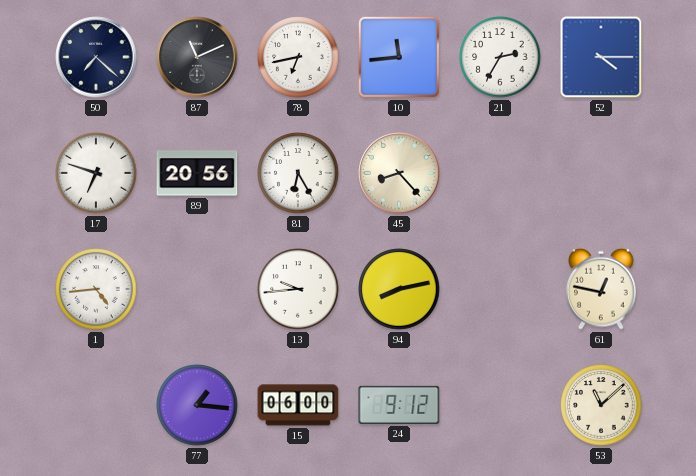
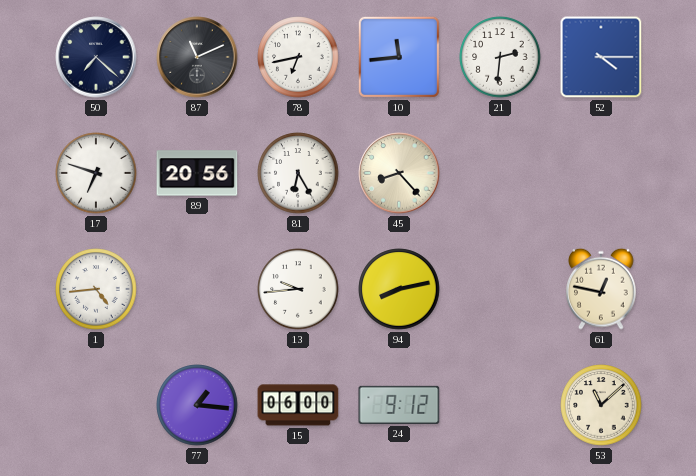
21: 2:35 -> 2:31 (500, 57)
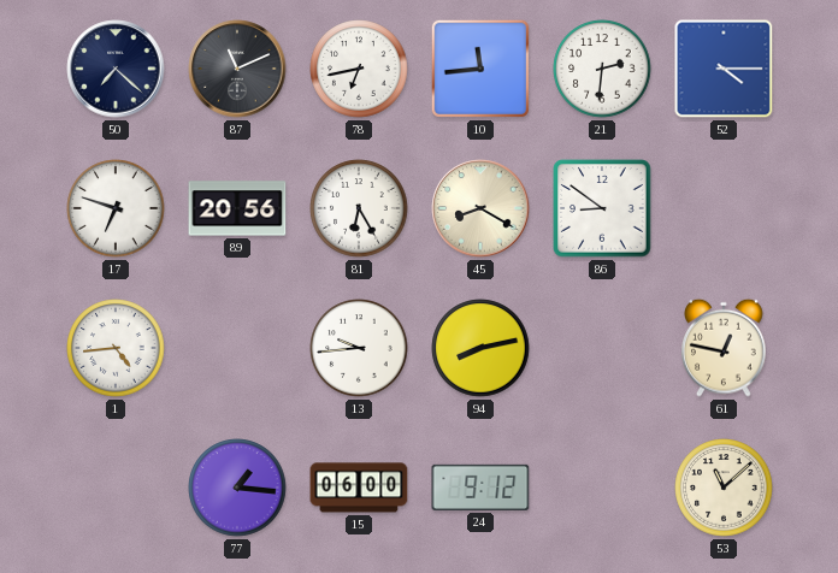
45: 8:23 -> 8:20 (480, 208)
86: none -> 8:51 (602, 208)
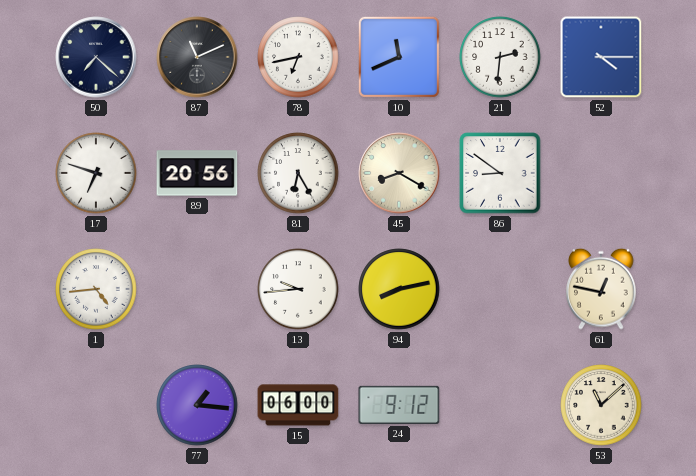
10: 11:44 -> 11:41 (399, 57)
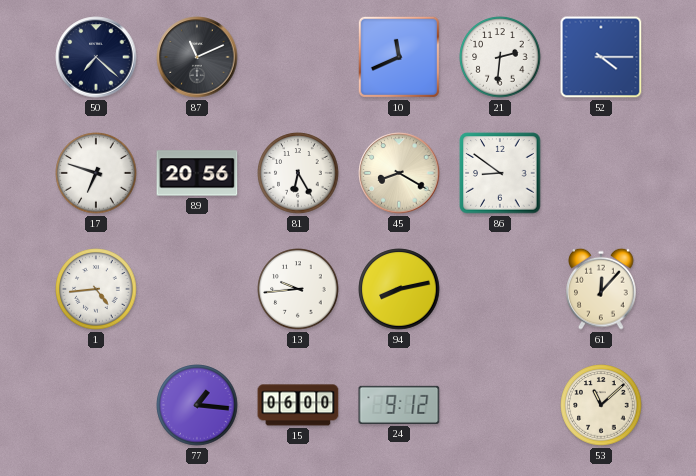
78: 6:43 -> none (298, 57)
61: 12:47 -> 12:07 (601, 289)
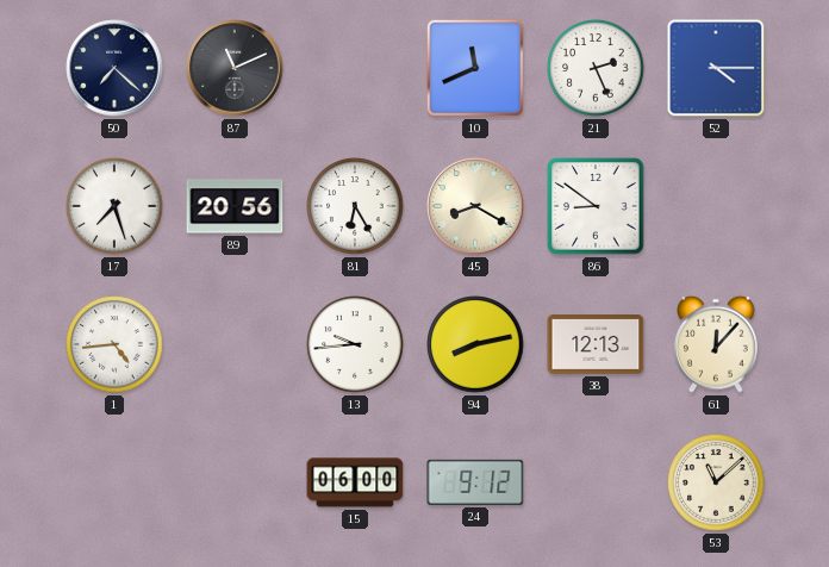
21: 2:31 -> 2:26 (596, 68)
17: 6:48 -> 7:27 (114, 206)
38: none -> 12:13 (596, 345)
77: 1:16 -> none (197, 405)
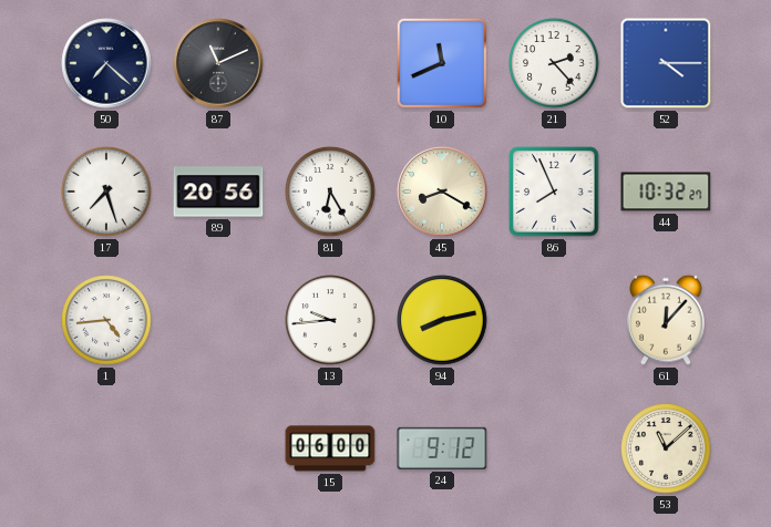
21: 2:26 -> 2:23 (554, 63)
86: 8:51 -> 7:56 (554, 192)
44: none -> 10:32 (666, 192)
38: 12:13 -> none (596, 345)
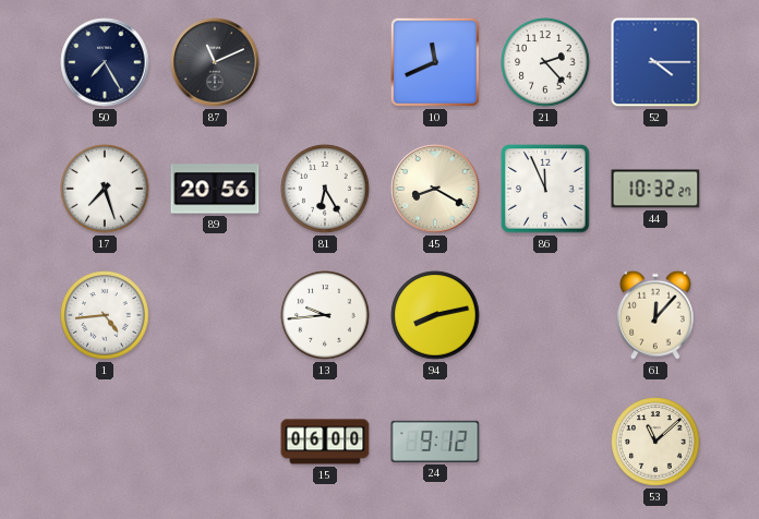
50: 7:22 -> 7:25 (105, 62)
86: 7:56 -> 11:56 (545, 189)
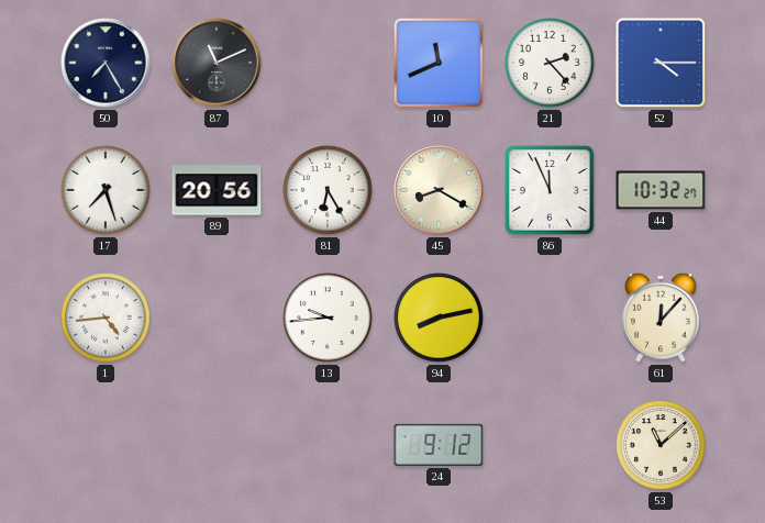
15: 06:00 -> none (325, 442)
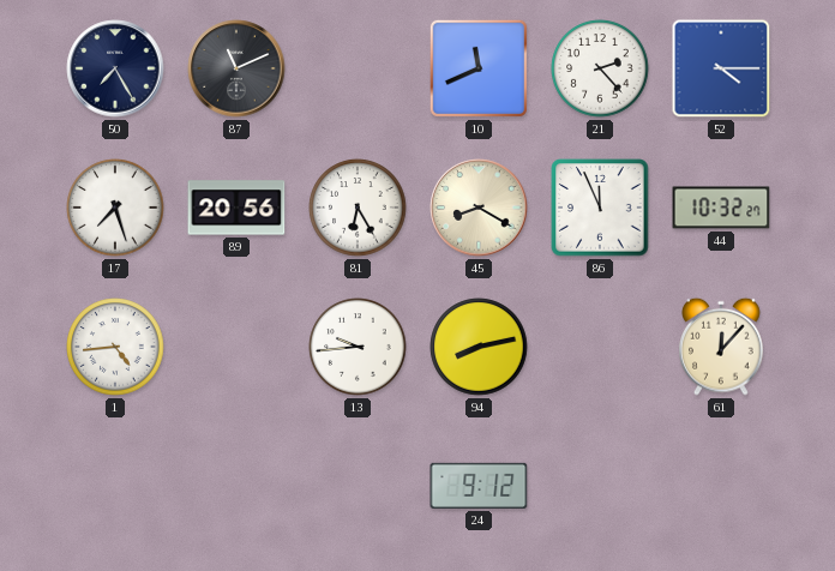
53: 11:08 -> none (661, 445)
